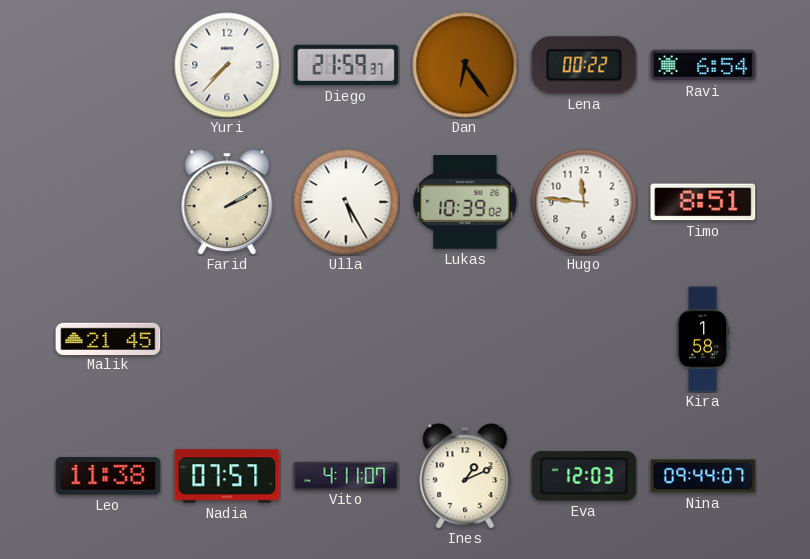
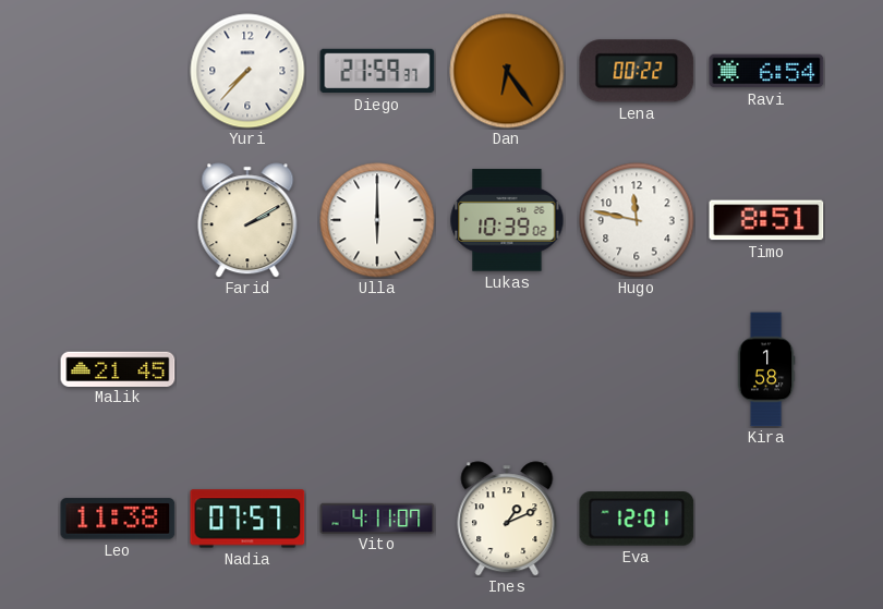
Ulla: 5:25 -> 6:00 (377, 220)
Hugo: 11:46 -> 11:47 (637, 220)
Eva: 12:03 -> 12:01 (637, 519)
Nina: 09:44 -> none (703, 476)
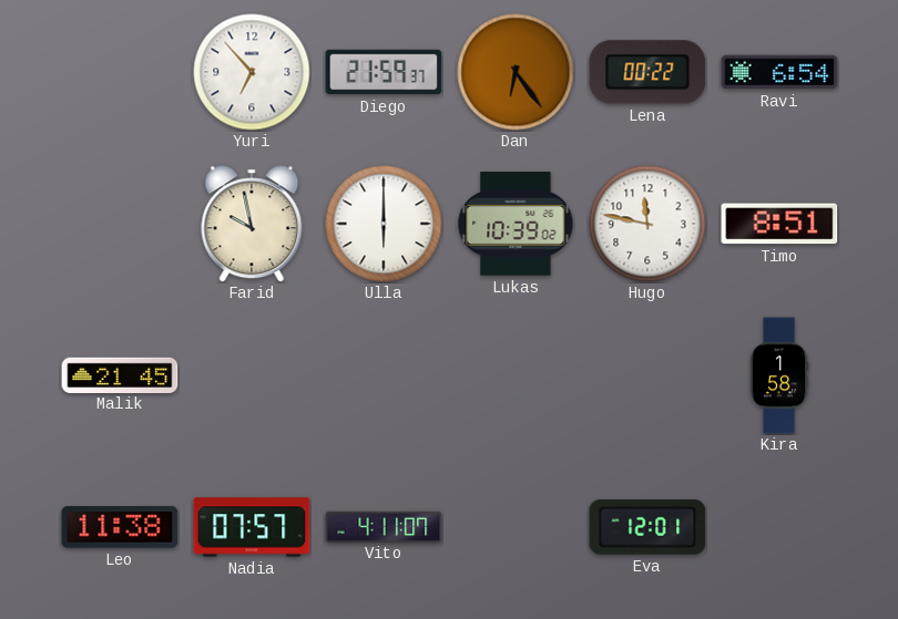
Yuri: 7:37 -> 6:53 (252, 72)
Farid: 2:10 -> 9:58 (252, 224)
Ines: 1:11 -> none (507, 519)
